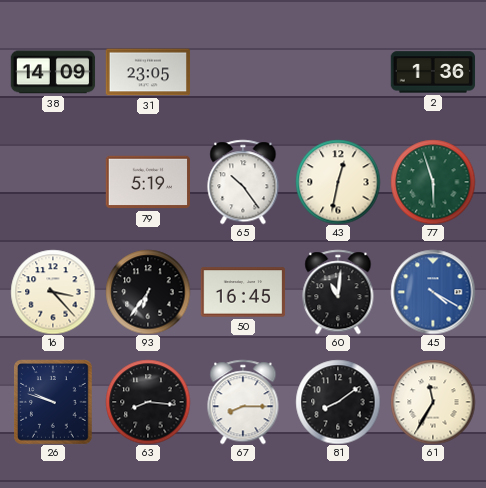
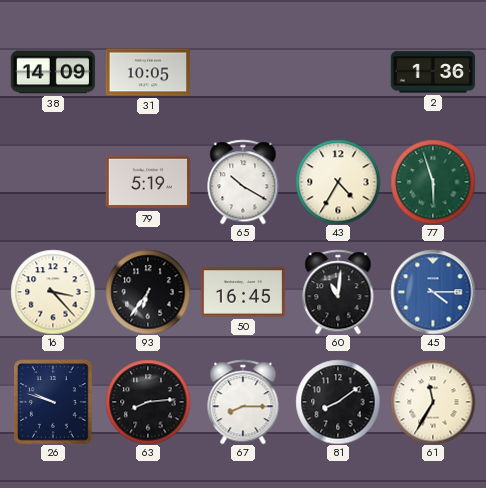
31: 23:05 -> 10:05 (148, 72)
65: 10:24 -> 10:20 (243, 182)
43: 12:32 -> 4:35 (338, 182)
45: 4:20 -> 4:15 (433, 292)
63: 8:16 -> 8:14 (148, 402)
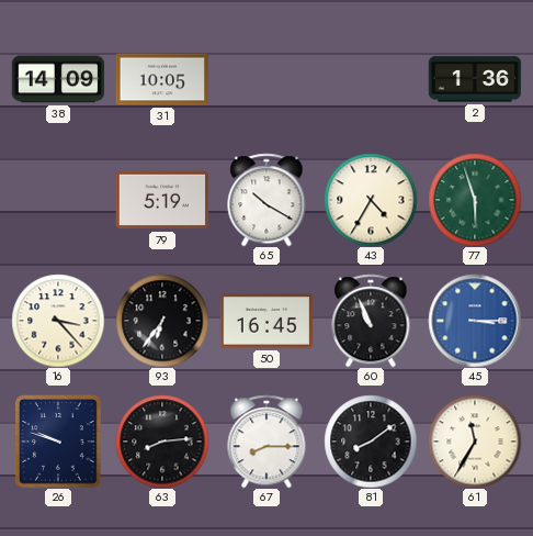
60: 11:01 -> 10:56 (371, 321)
45: 4:15 -> 3:15 (475, 321)
